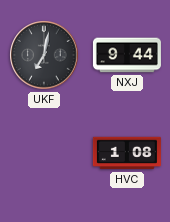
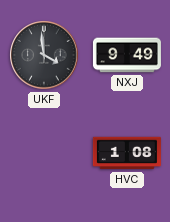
UKF: 7:02 -> 3:59 (44, 55)
NXJ: 9:44 -> 9:49 (127, 55)
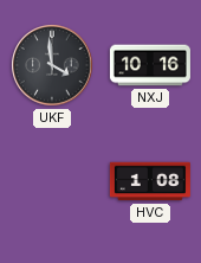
NXJ: 9:49 -> 10:16 (150, 65)
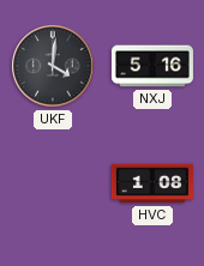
UKF: 3:59 -> 4:01 (53, 66)
NXJ: 10:16 -> 5:16 (152, 66)
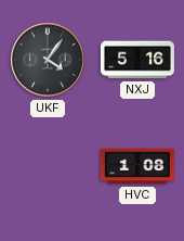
UKF: 4:01 -> 4:06 (48, 60)
